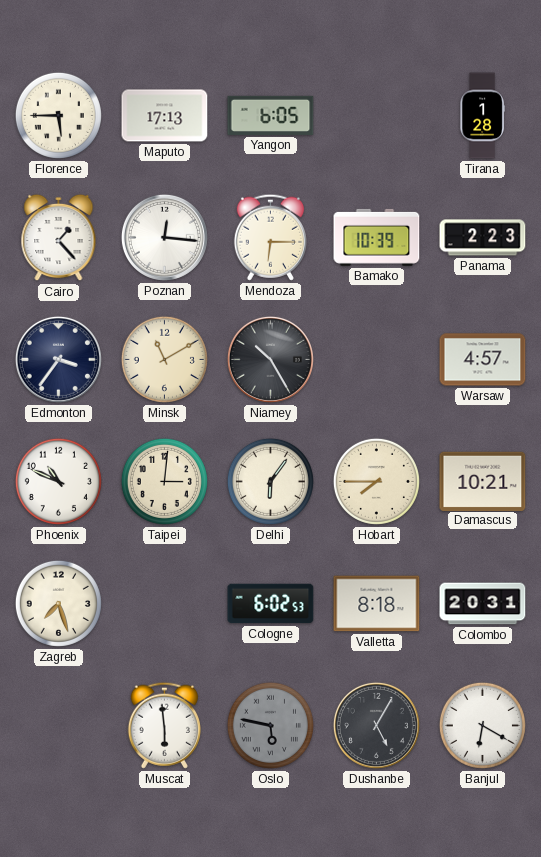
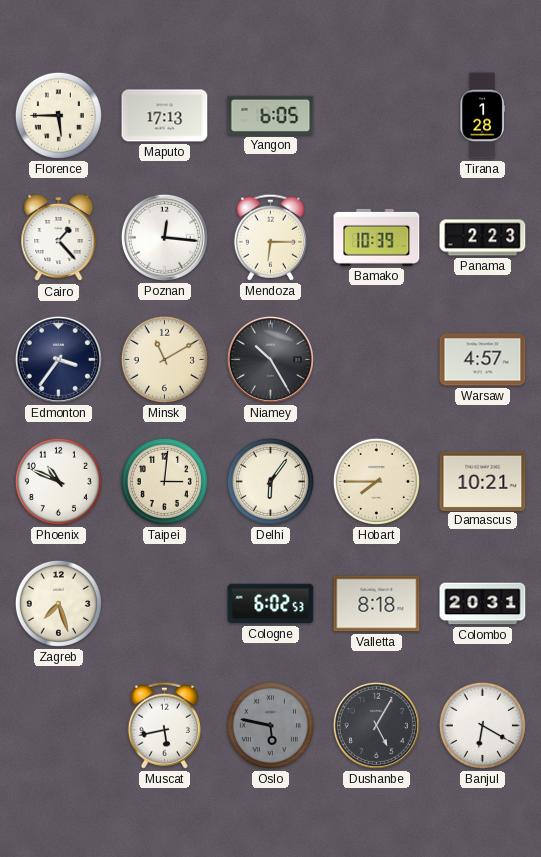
Muscat: 5:59 -> 5:43 (164, 725)
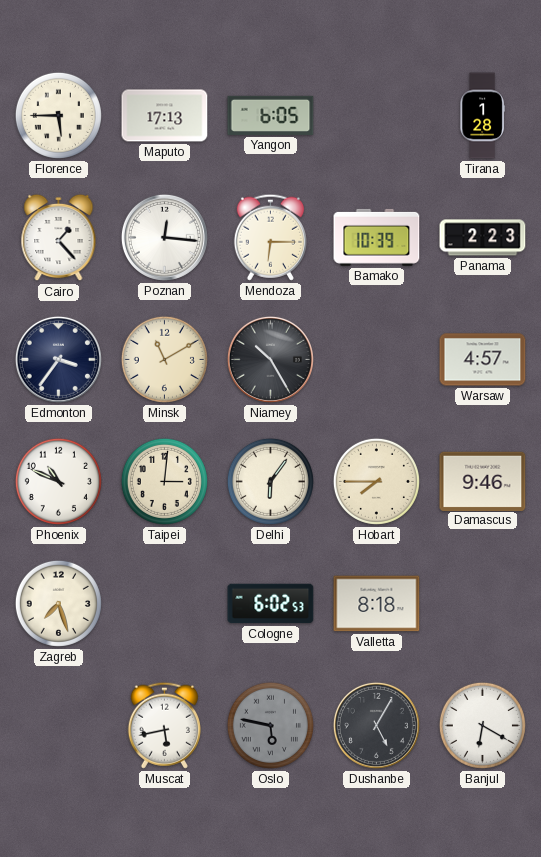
Damascus: 10:21 -> 9:46 (483, 481)
Colombo: 20:31 -> none (483, 604)
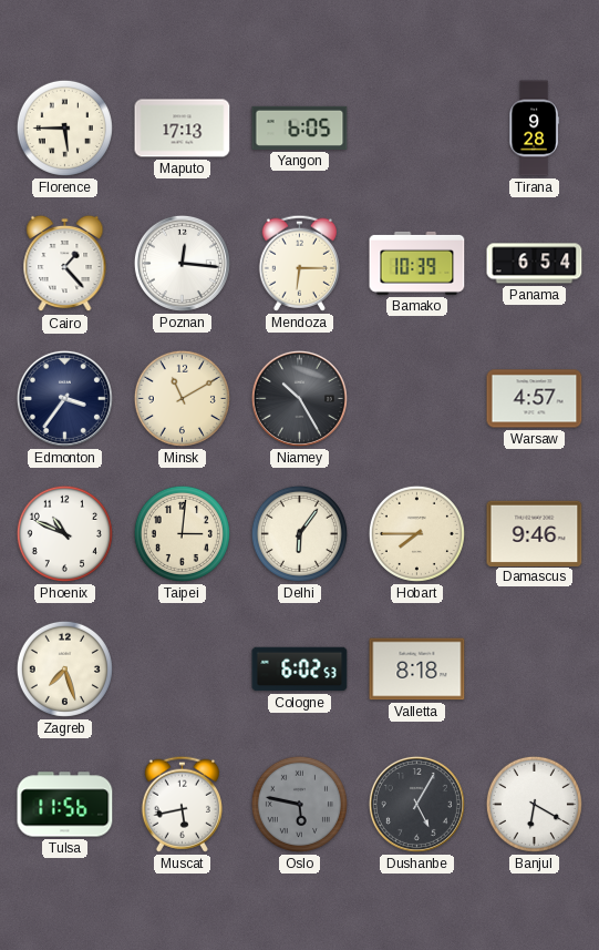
Tirana: 1:28 -> 9:28 (534, 129)
Panama: 2:23 -> 6:54 (535, 264)
Tulsa: none -> 11:56 (65, 805)
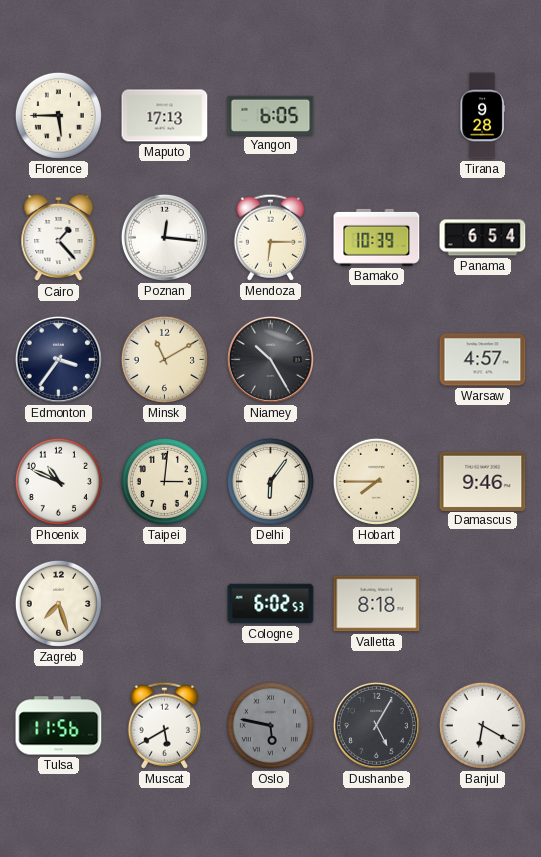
Muscat: 5:43 -> 5:40 (164, 725)
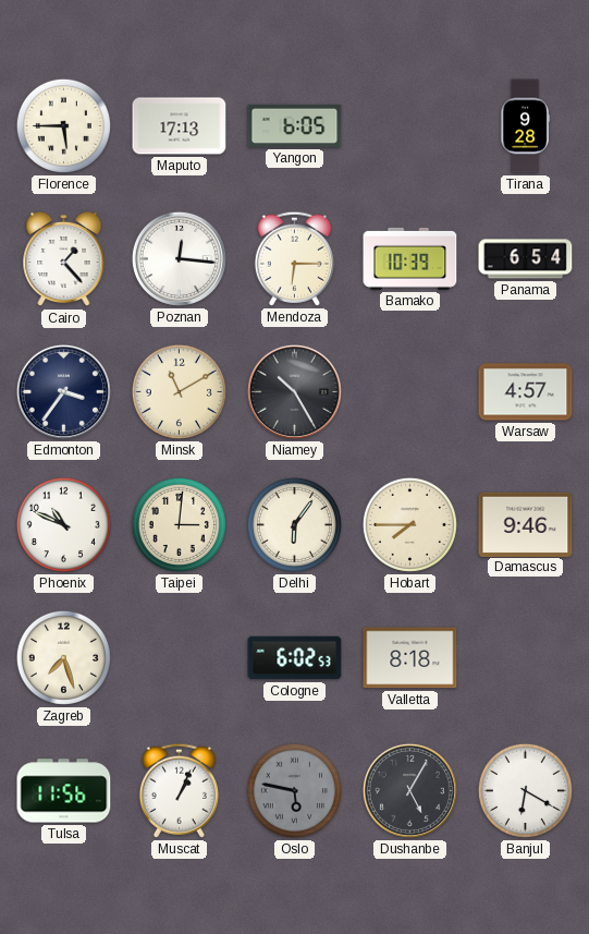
Muscat: 5:40 -> 1:04 (179, 790)
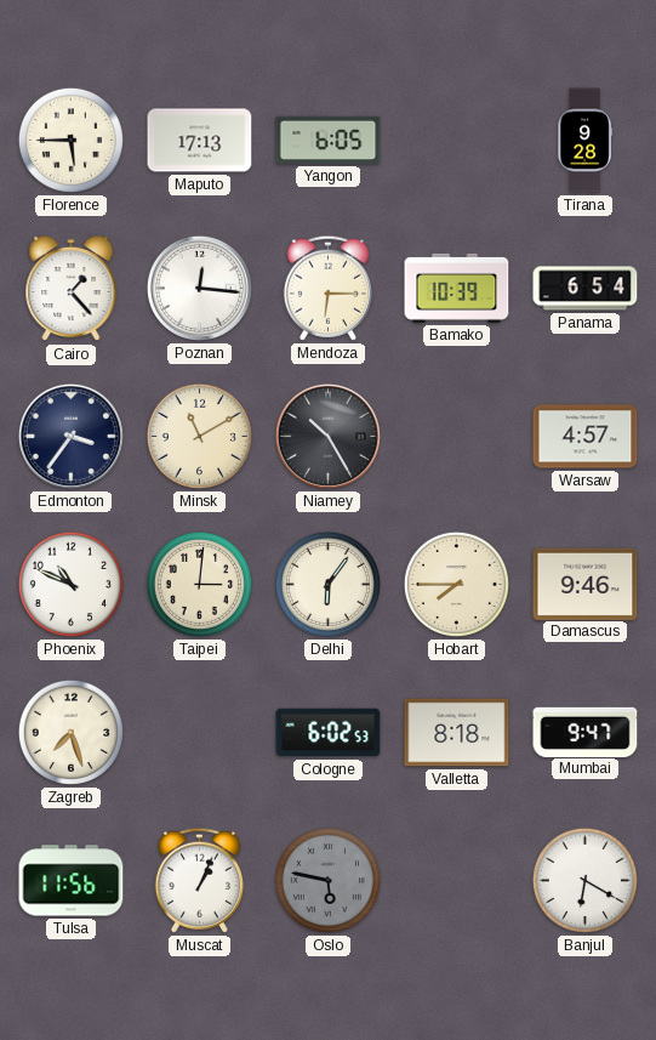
Mumbai: none -> 9:47 (586, 732)
Dushanbe: 5:05 -> none (409, 790)
